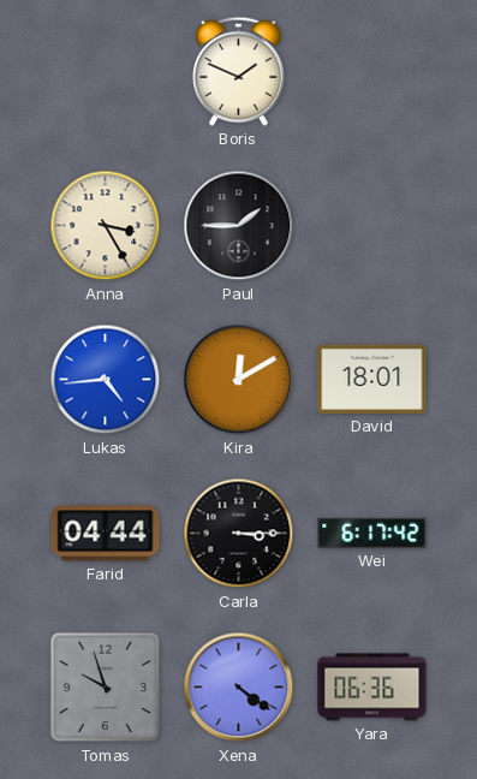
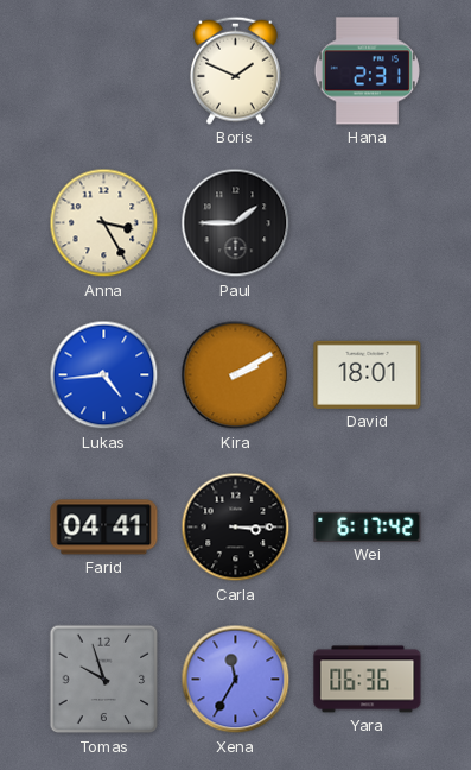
Hana: none -> 2:31 (367, 71)
Kira: 12:10 -> 2:10 (236, 375)
Farid: 04:44 -> 04:41 (104, 528)
Xena: 4:21 -> 11:35 (236, 680)
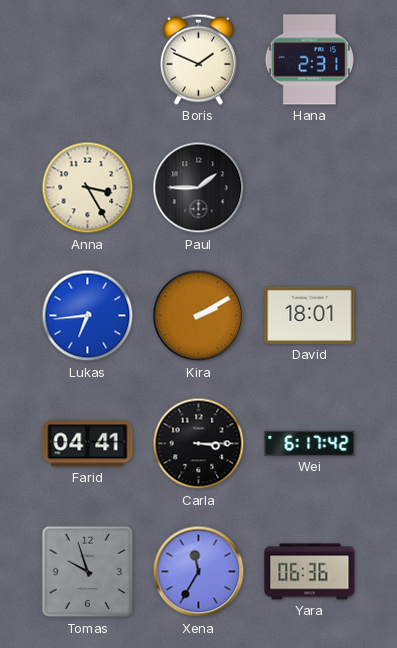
Lukas: 4:44 -> 6:44 (88, 316)
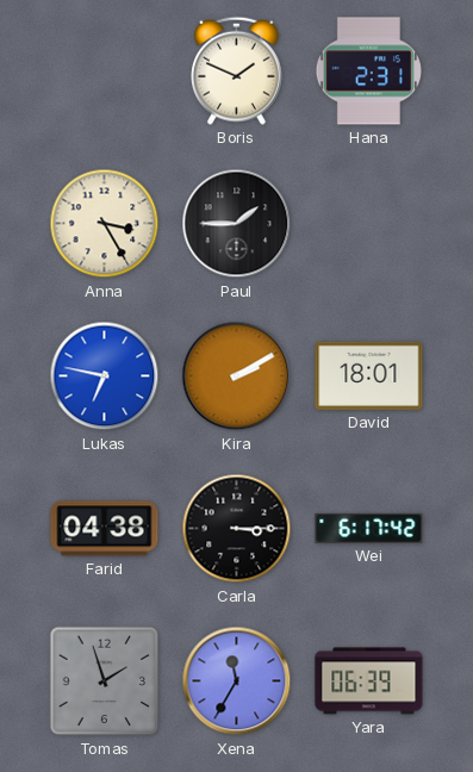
Lukas: 6:44 -> 6:47 (105, 376)
Farid: 04:41 -> 04:38 (105, 529)
Tomas: 9:57 -> 1:57 (105, 681)
Yara: 06:36 -> 06:39 (369, 681)
